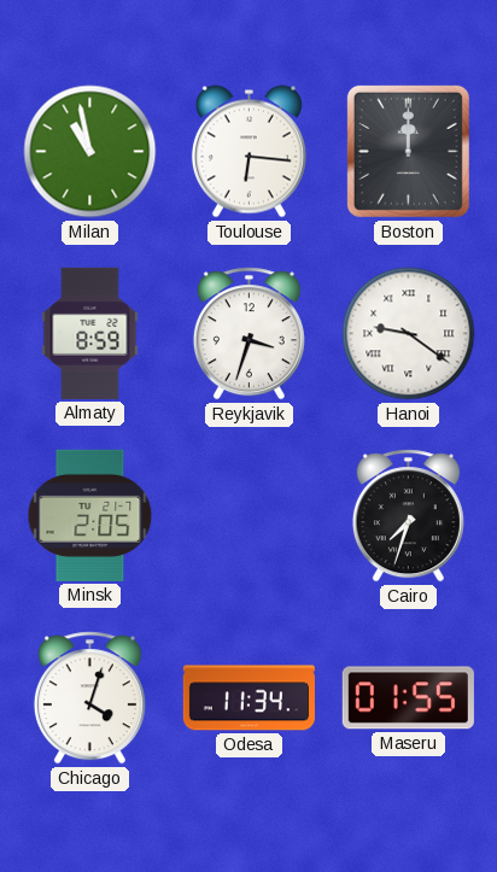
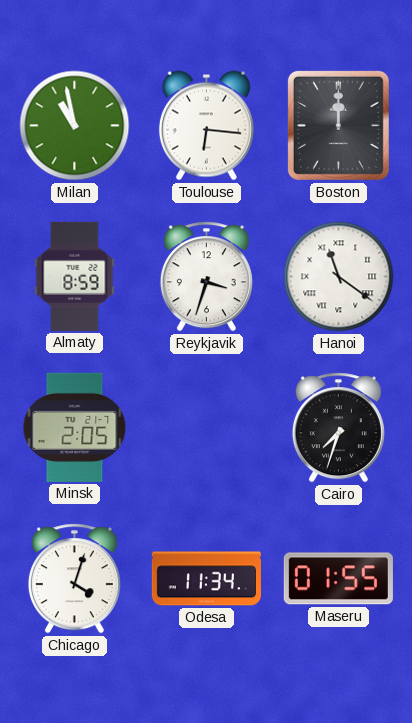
Hanoi: 9:21 -> 11:21 (339, 277)
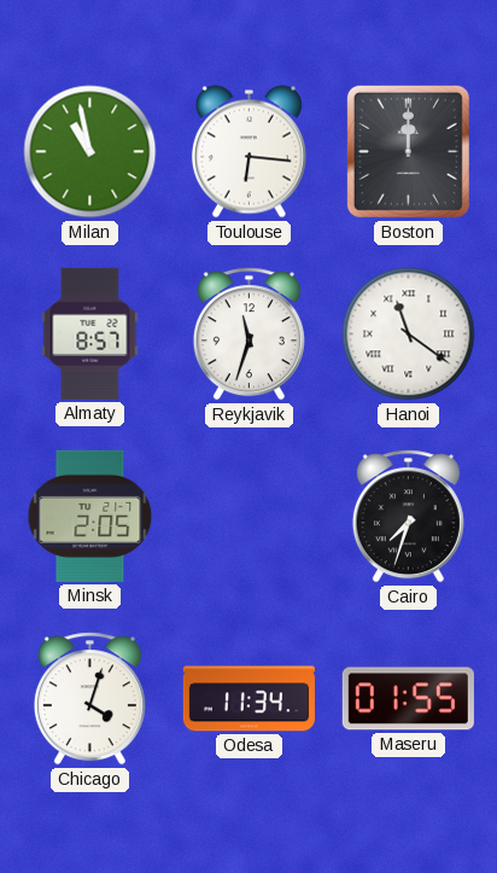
Almaty: 8:59 -> 8:57 (90, 333)
Reykjavik: 3:33 -> 11:33 (248, 334)
